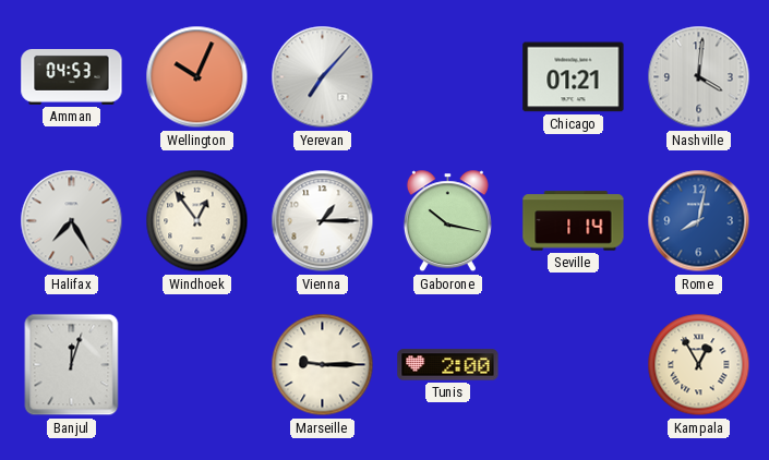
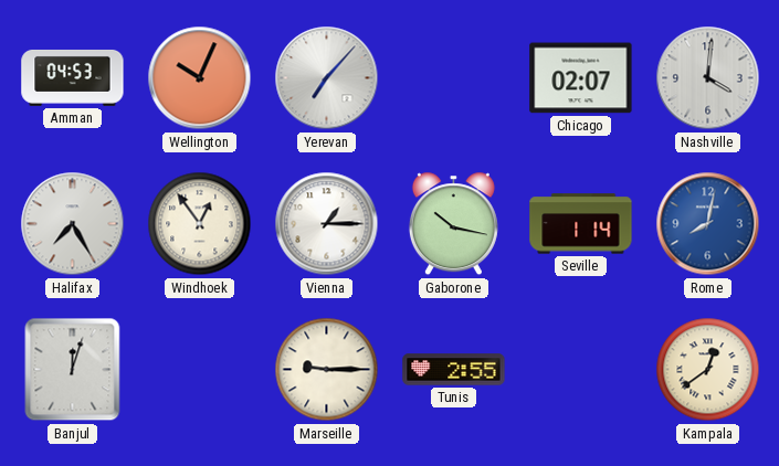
Chicago: 01:21 -> 02:07 (581, 78)
Tunis: 2:00 -> 2:55 (454, 370)
Kampala: 12:55 -> 12:39 (708, 370)
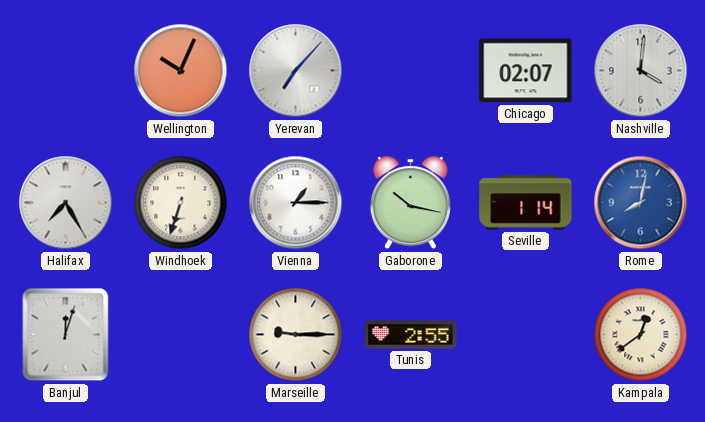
Amman: 04:53 -> none (73, 77)
Windhoek: 12:54 -> 6:33 (181, 203)
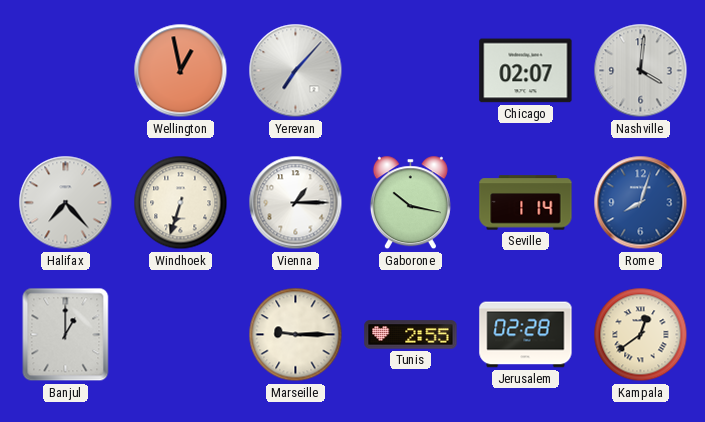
Wellington: 10:04 -> 12:58 (181, 71)
Halifax: 7:25 -> 7:23 (66, 203)
Rome: 8:02 -> 8:03 (641, 203)
Banjul: 12:03 -> 1:00 (66, 335)
Jerusalem: none -> 02:28 (526, 335)
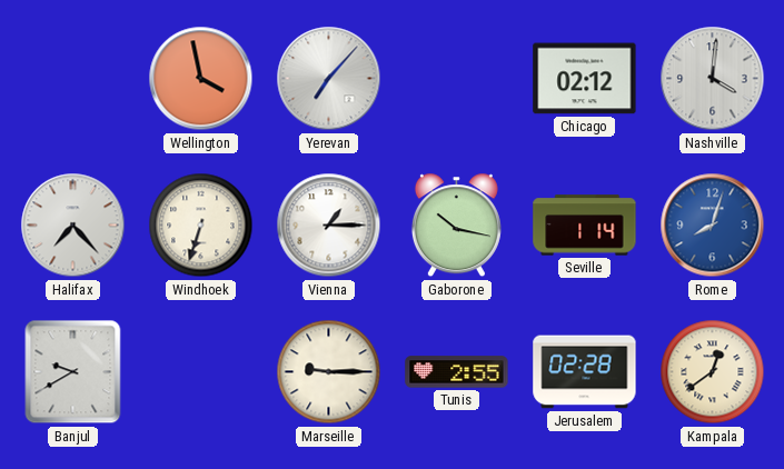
Wellington: 12:58 -> 3:58 (201, 79)
Chicago: 02:07 -> 02:12 (585, 79)
Banjul: 1:00 -> 9:40 (73, 372)
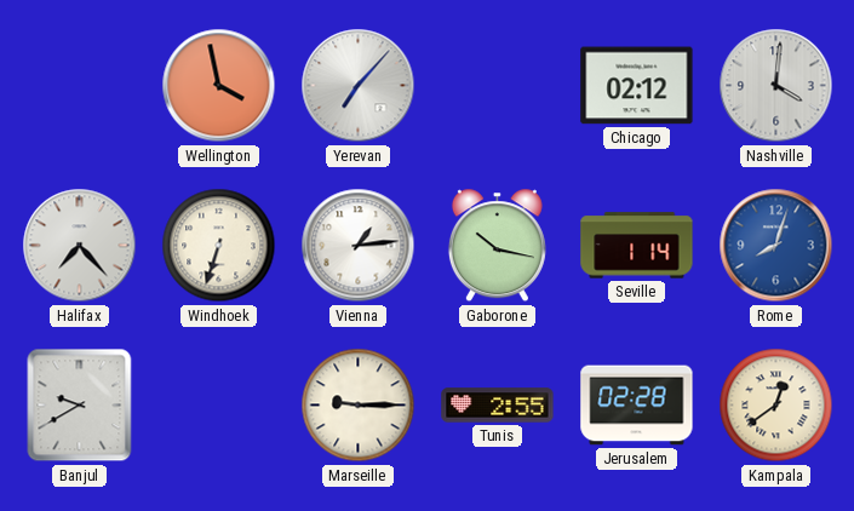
Vienna: 1:15 -> 1:14 (359, 246)
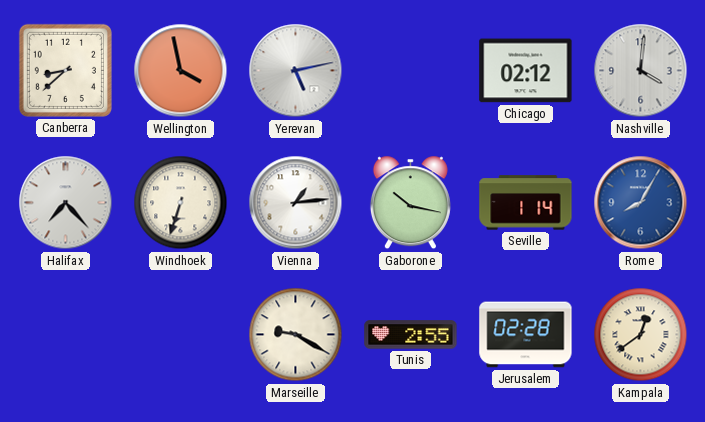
Canberra: none -> 8:38 (65, 70)
Yerevan: 7:07 -> 5:13 (296, 71)
Rome: 8:03 -> 8:05 (641, 203)
Banjul: 9:40 -> none (80, 406)
Marseille: 9:15 -> 9:20 (296, 335)
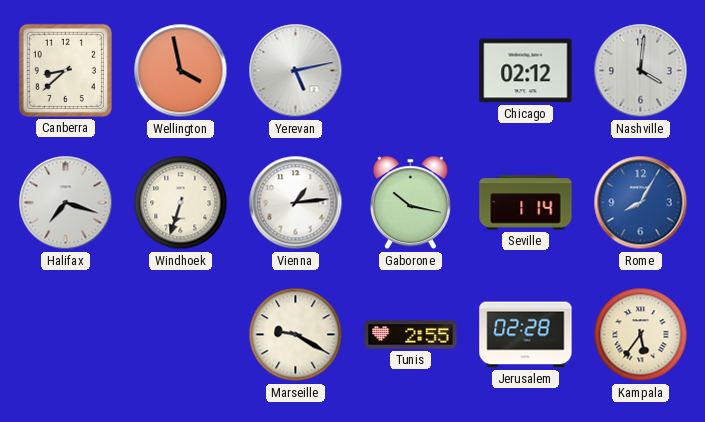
Halifax: 7:23 -> 7:18 (66, 203)
Kampala: 12:39 -> 5:36 (641, 335)
